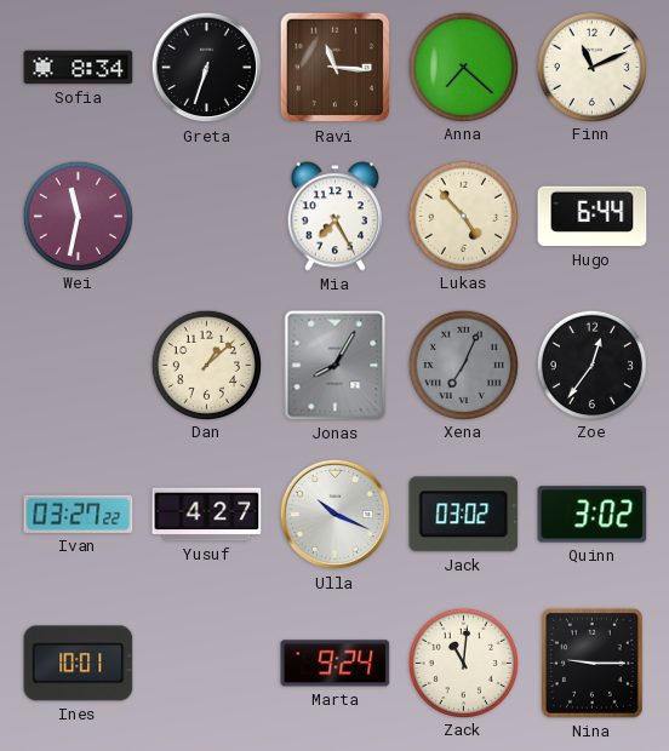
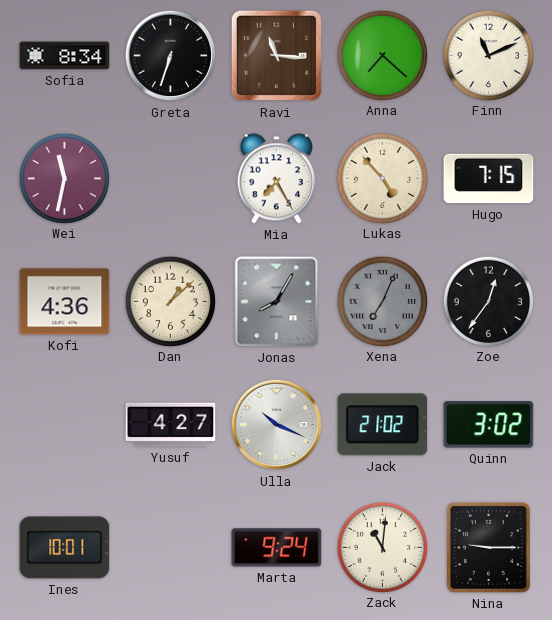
Hugo: 6:44 -> 7:15 (489, 179)
Kofi: none -> 4:36 (65, 302)
Ivan: 03:27 -> none (79, 514)
Jack: 03:02 -> 21:02 (383, 425)
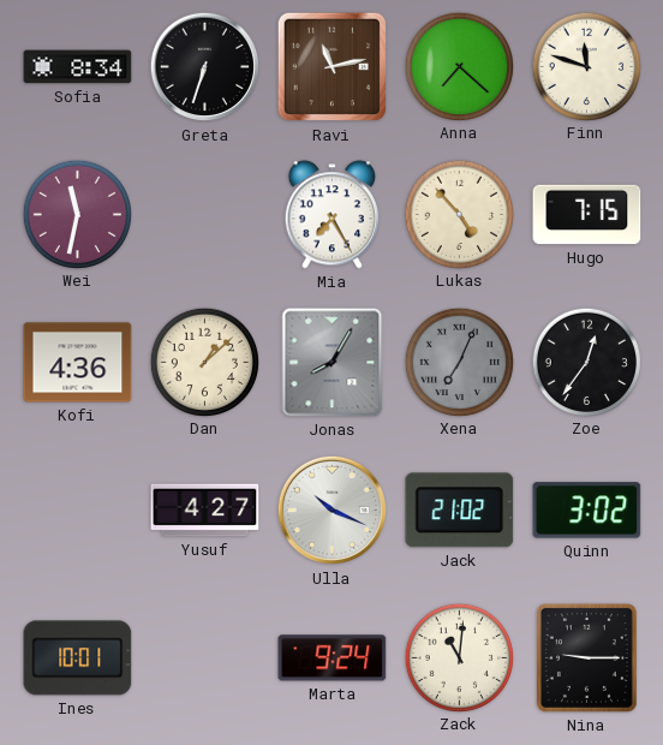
Ravi: 11:16 -> 11:13 (333, 67)
Finn: 11:11 -> 11:48 (586, 66)
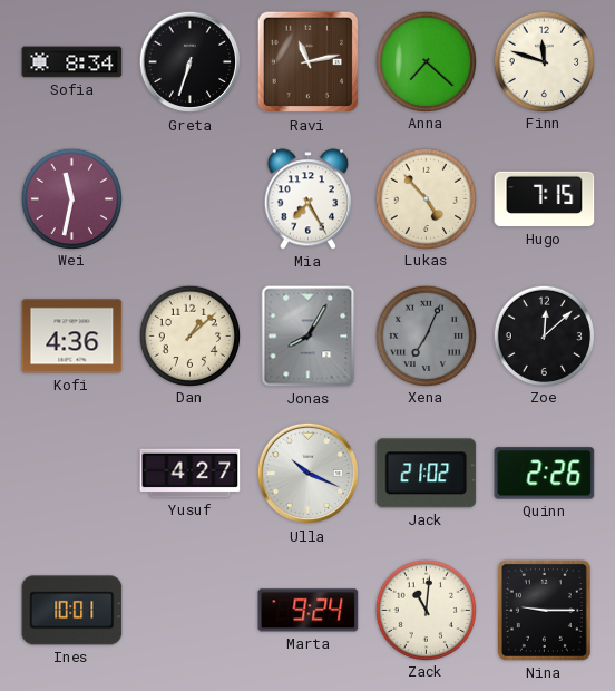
Zoe: 12:36 -> 12:08 (544, 335)
Quinn: 3:02 -> 2:26 (545, 474)
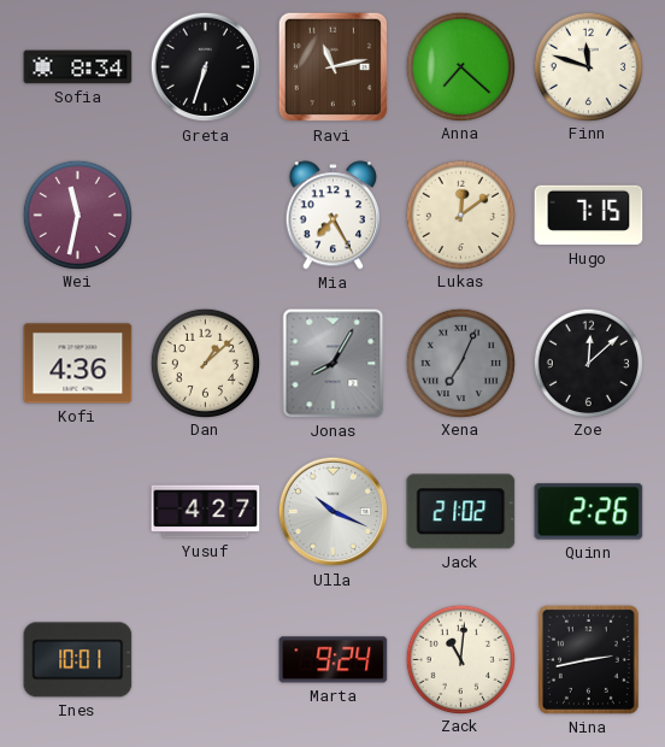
Lukas: 4:53 -> 12:09 (460, 214)
Nina: 9:15 -> 2:43 (588, 659)
